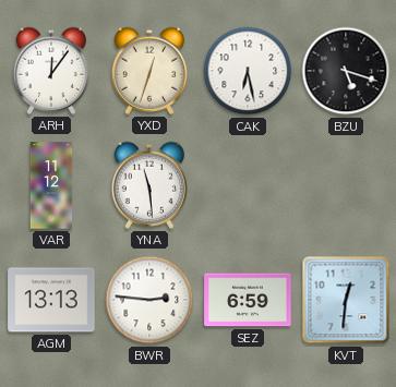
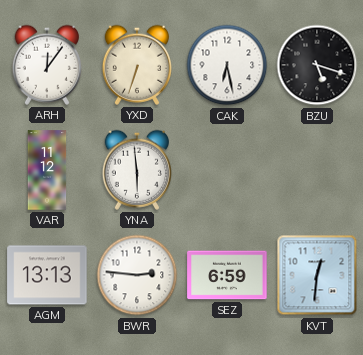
YXD: 12:33 -> 6:33 (136, 65)
YNA: 11:29 -> 5:59 (136, 170)
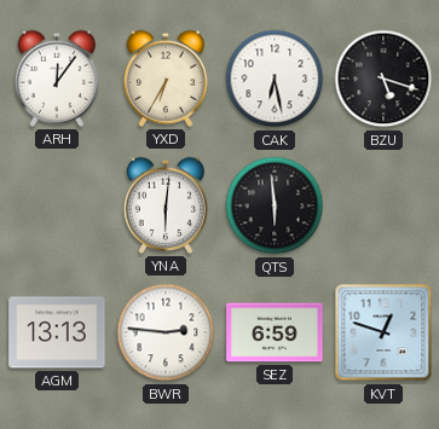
YXD: 6:33 -> 6:35 (164, 79)
VAR: 11:12 -> none (47, 170)
YNA: 5:59 -> 6:01 (164, 205)
QTS: none -> 5:59 (275, 205)
KVT: 12:31 -> 12:48 (383, 332)
